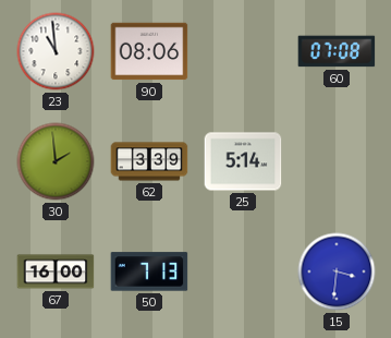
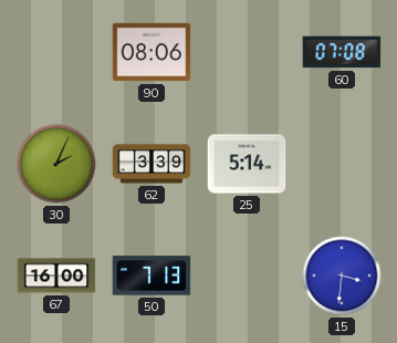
23: 10:59 -> none (56, 51)
30: 1:59 -> 2:04 (56, 164)
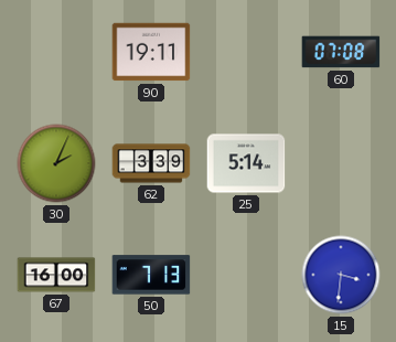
90: 08:06 -> 19:11 (151, 52)
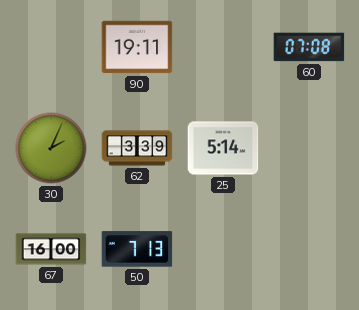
15: 3:31 -> none (341, 275)
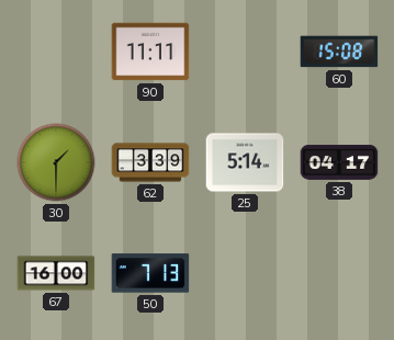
90: 19:11 -> 11:11 (150, 52)
60: 07:08 -> 15:08 (339, 52)
30: 2:04 -> 1:30 (56, 162)
38: none -> 04:17 (339, 162)
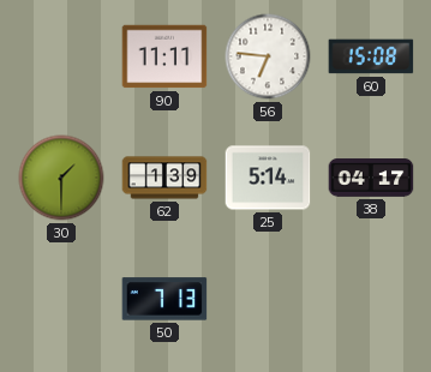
56: none -> 6:46 (268, 56)
62: 3:39 -> 1:39 (164, 178)
67: 16:00 -> none (56, 273)
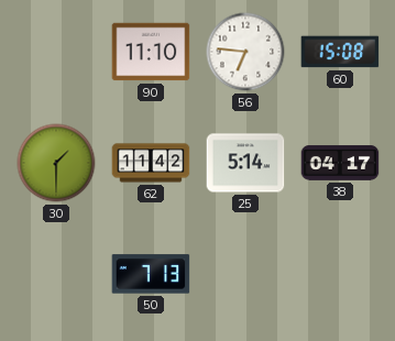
90: 11:11 -> 11:10 (151, 52)
62: 1:39 -> 11:42 (151, 163)
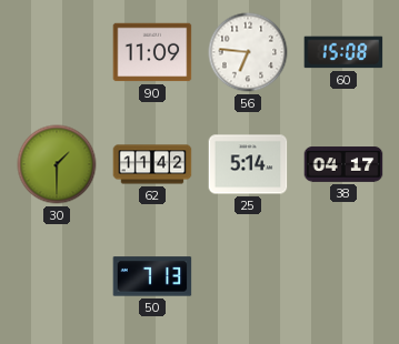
90: 11:10 -> 11:09 (152, 52)
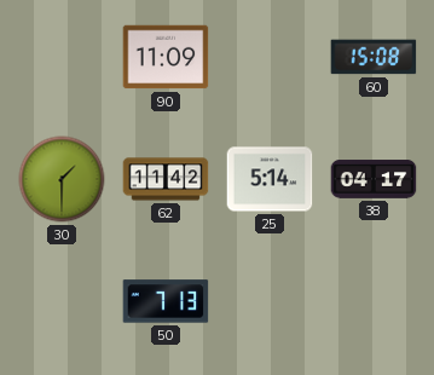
56: 6:46 -> none (248, 52)
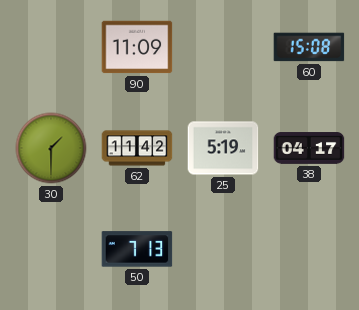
25: 5:14 -> 5:19 (223, 148)
